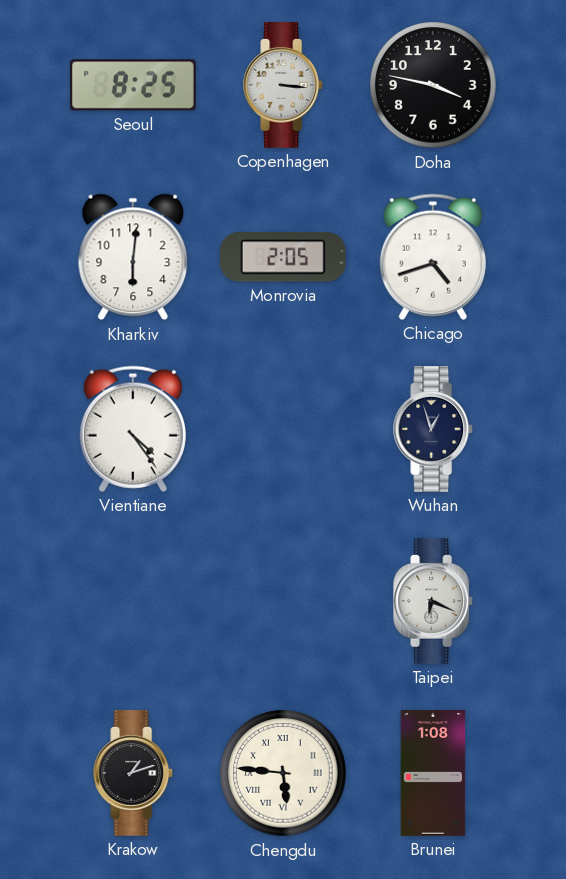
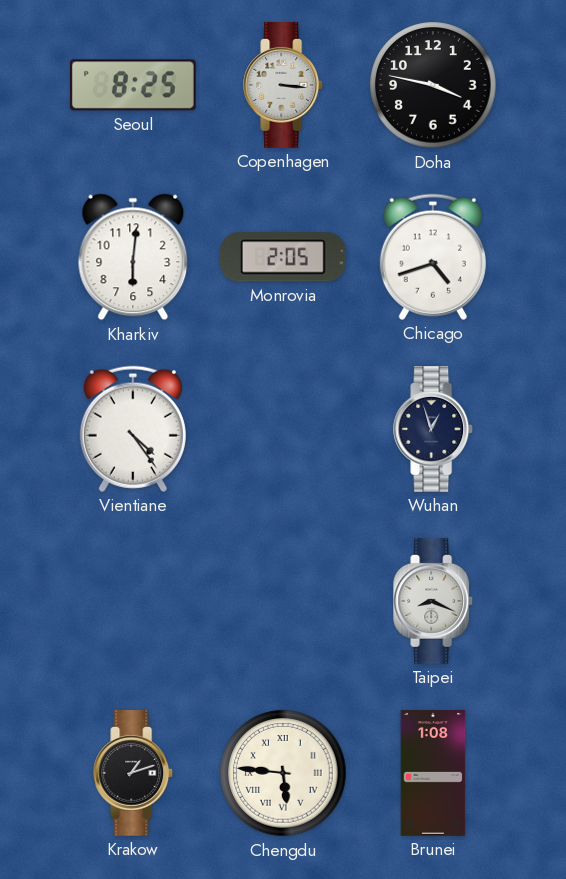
Taipei: 6:19 -> 8:19 (434, 602)
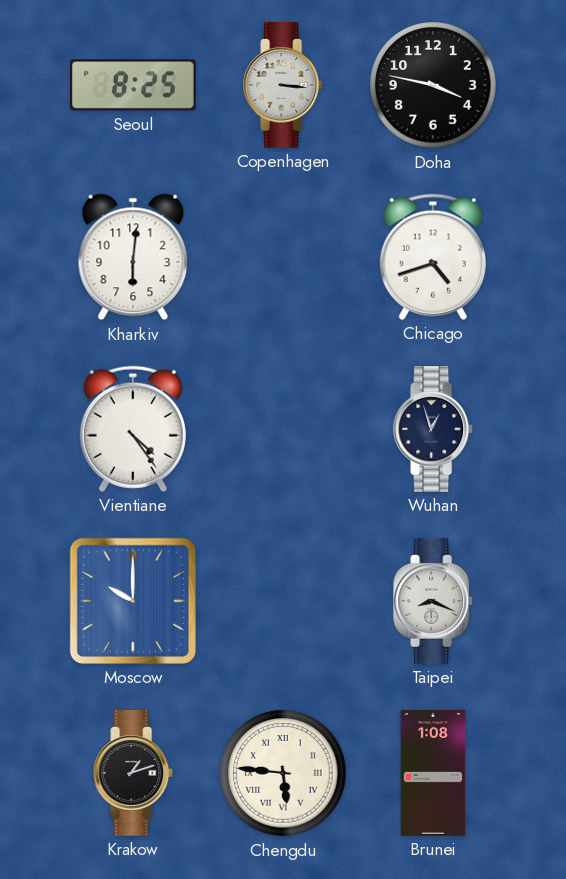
Monrovia: 2:05 -> none (283, 257)
Moscow: none -> 10:00 (133, 601)
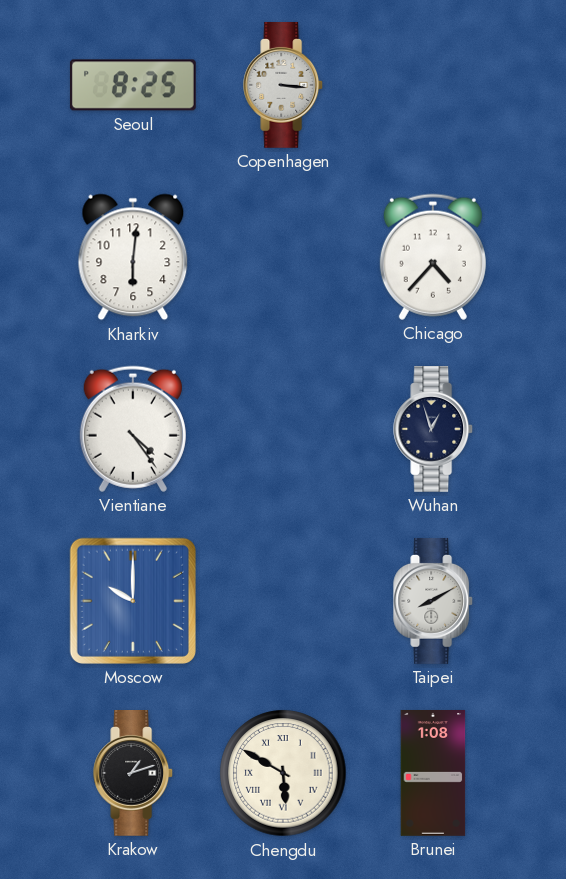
Doha: 3:47 -> none (433, 85)
Chicago: 4:42 -> 4:37 (433, 257)
Taipei: 8:19 -> 8:10 (434, 602)
Chengdu: 5:46 -> 5:50 (283, 773)
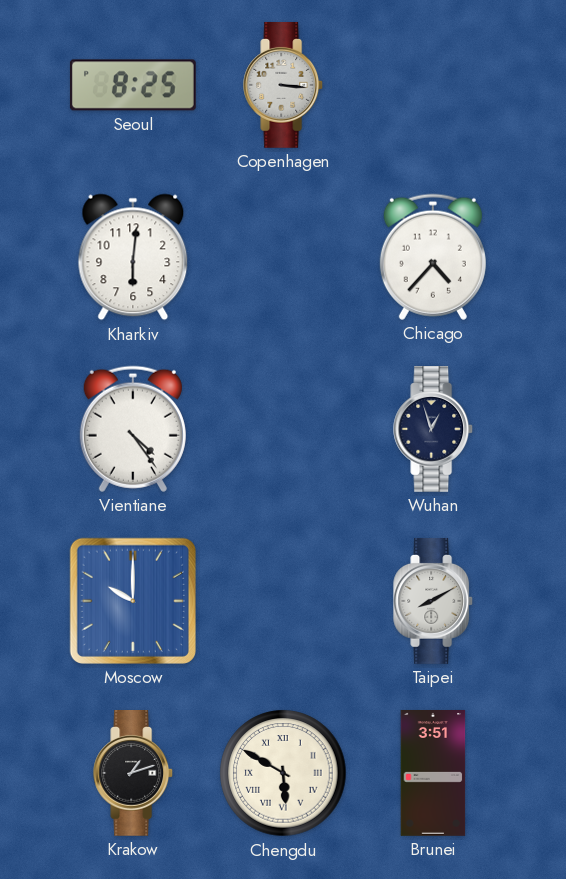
Brunei: 1:08 -> 3:51 (433, 774)
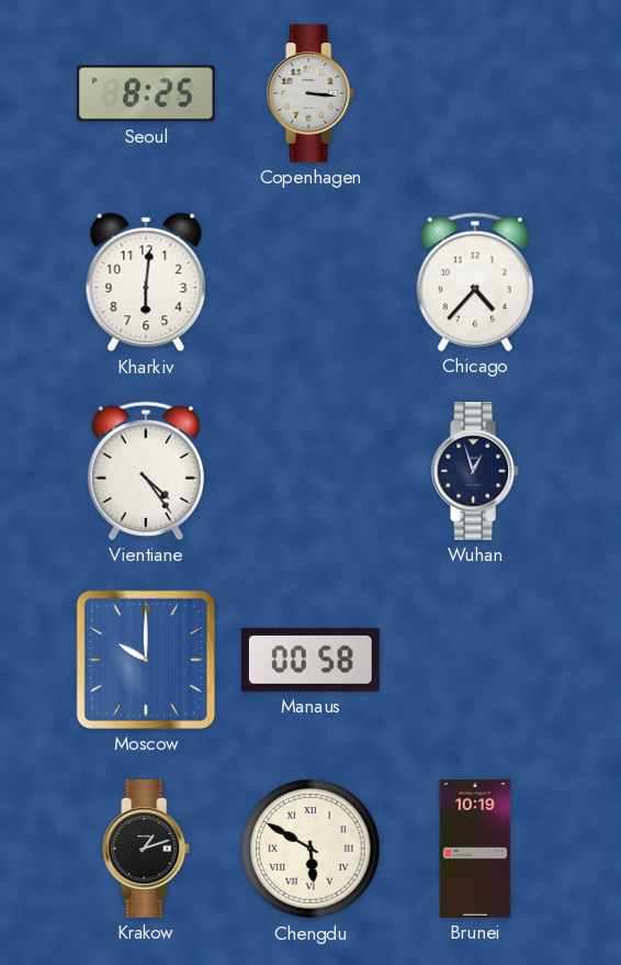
Manaus: none -> 00:58 (310, 660)
Taipei: 8:10 -> none (434, 602)
Brunei: 3:51 -> 10:19 (475, 850)
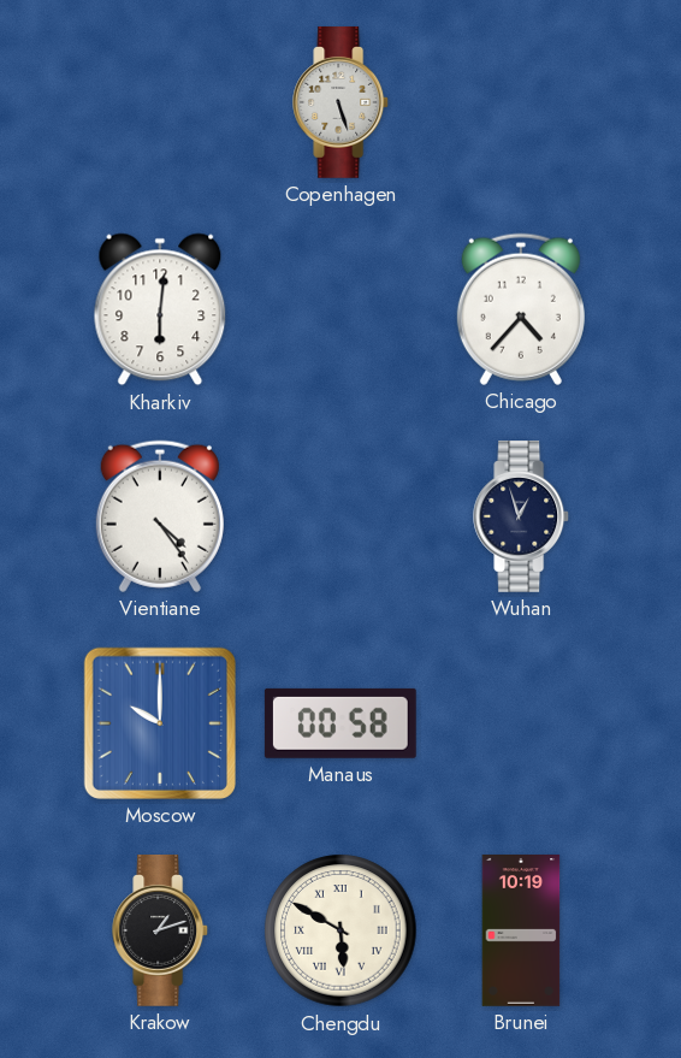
Seoul: 8:25 -> none (146, 93)
Copenhagen: 3:16 -> 5:27 (342, 104)
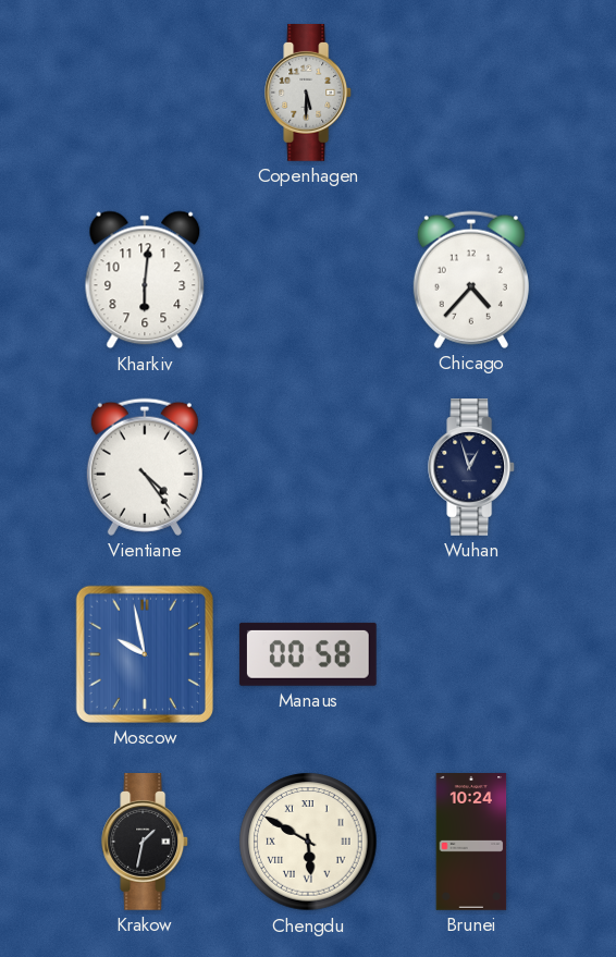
Copenhagen: 5:27 -> 5:30 (309, 94)
Moscow: 10:00 -> 9:58 (145, 654)
Krakow: 1:12 -> 1:32 (146, 843)
Brunei: 10:19 -> 10:24 (471, 843)
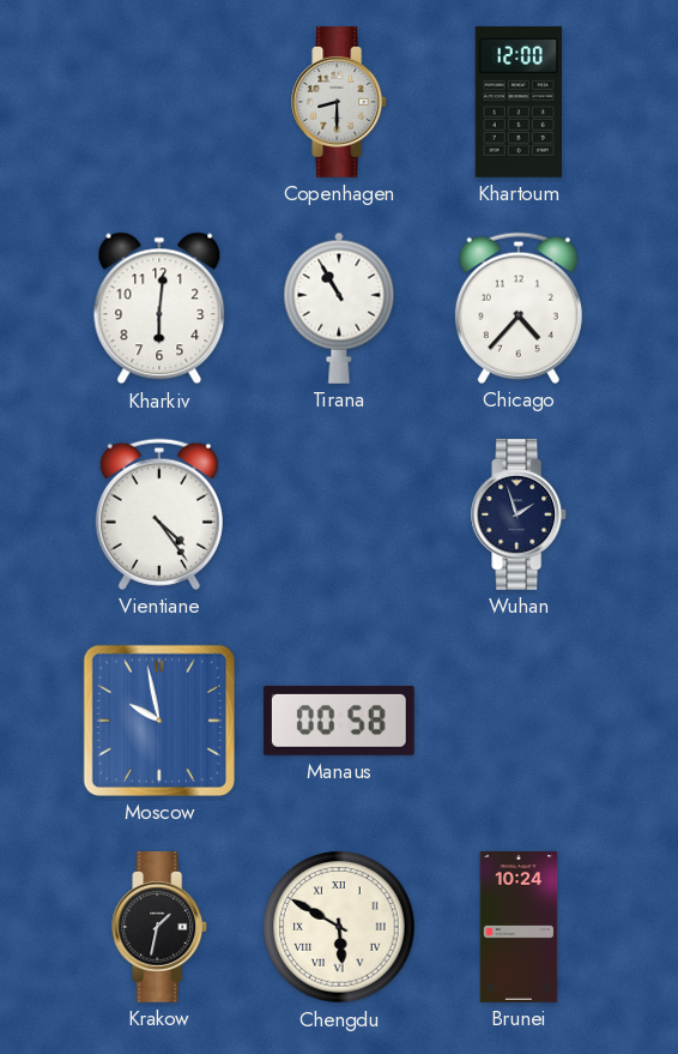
Copenhagen: 5:30 -> 8:30 (340, 103)
Khartoum: none -> 12:00 (517, 102)
Tirana: none -> 10:55 (339, 308)
Wuhan: 12:57 -> 1:57 (520, 516)
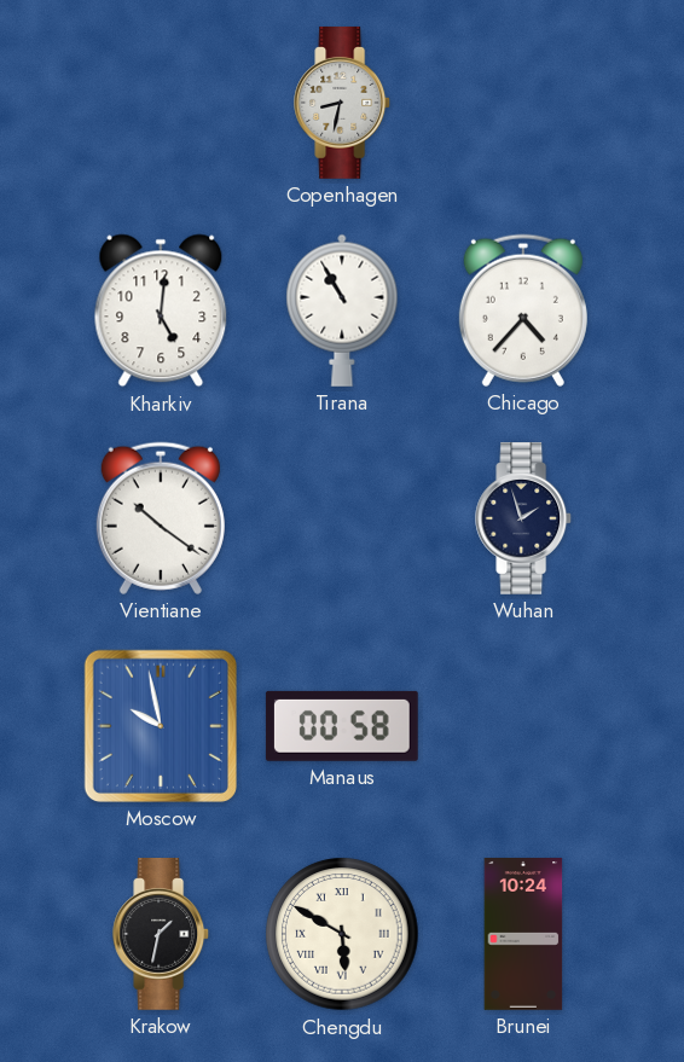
Copenhagen: 8:30 -> 8:32 (343, 104)
Khartoum: 12:00 -> none (517, 102)
Kharkiv: 6:01 -> 5:01 (161, 311)
Vientiane: 4:24 -> 10:21 (161, 518)
